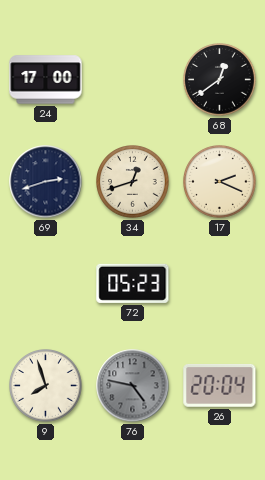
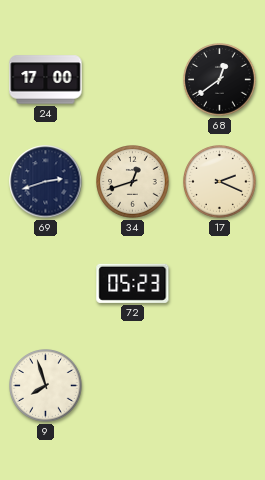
76: 4:47 -> none (133, 386)
26: 20:04 -> none (220, 386)
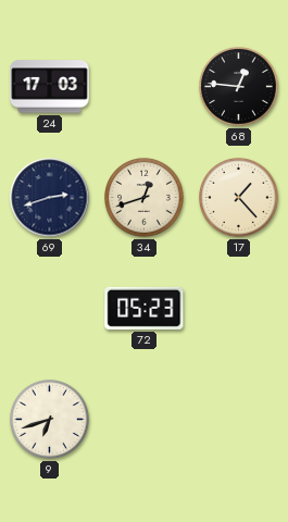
24: 17:00 -> 17:03 (50, 87)
68: 12:39 -> 12:46 (239, 87)
17: 2:19 -> 1:23 (239, 198)
9: 7:57 -> 6:42 (50, 420)
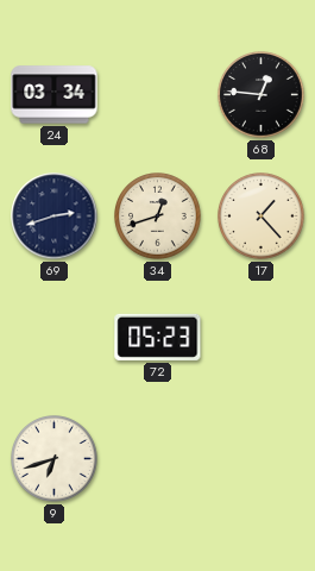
24: 17:03 -> 03:34 (55, 95)
